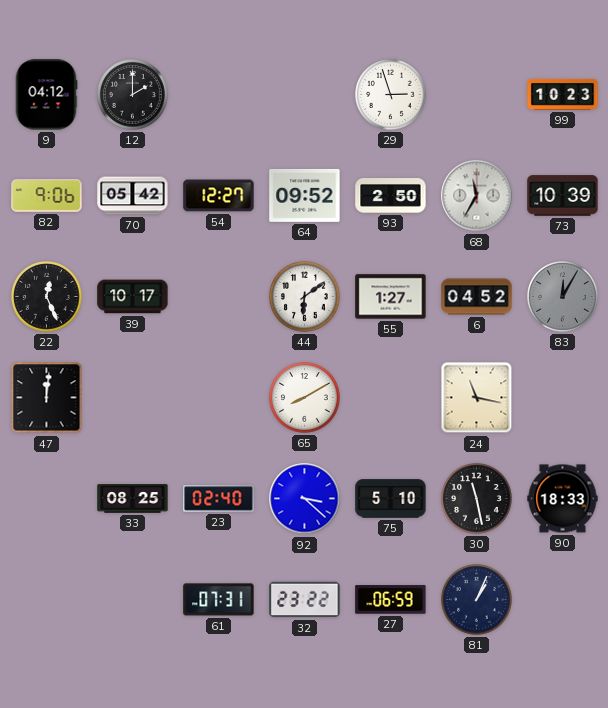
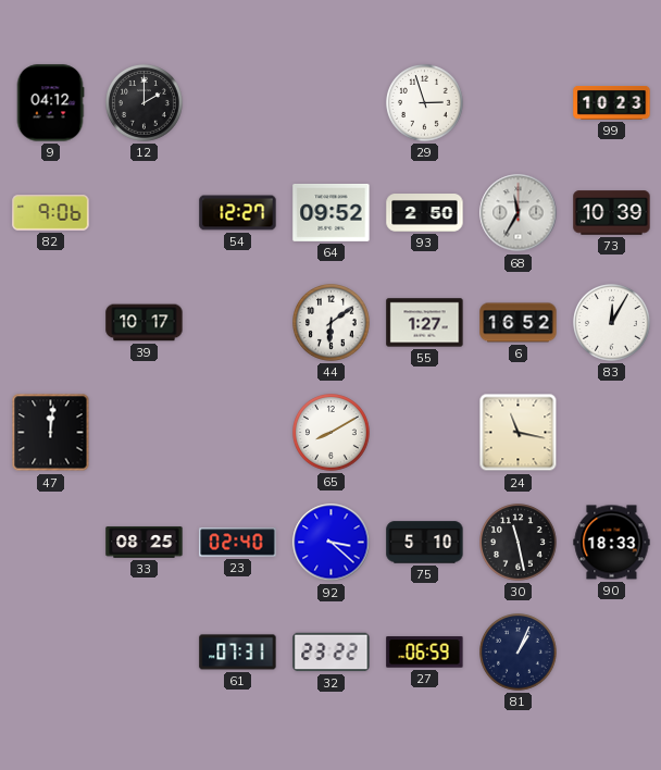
70: 05:42 -> none (133, 196)
22: 12:26 -> none (47, 297)
6: 04:52 -> 16:52 (519, 323)
83 dial: grey -> white (612, 323)
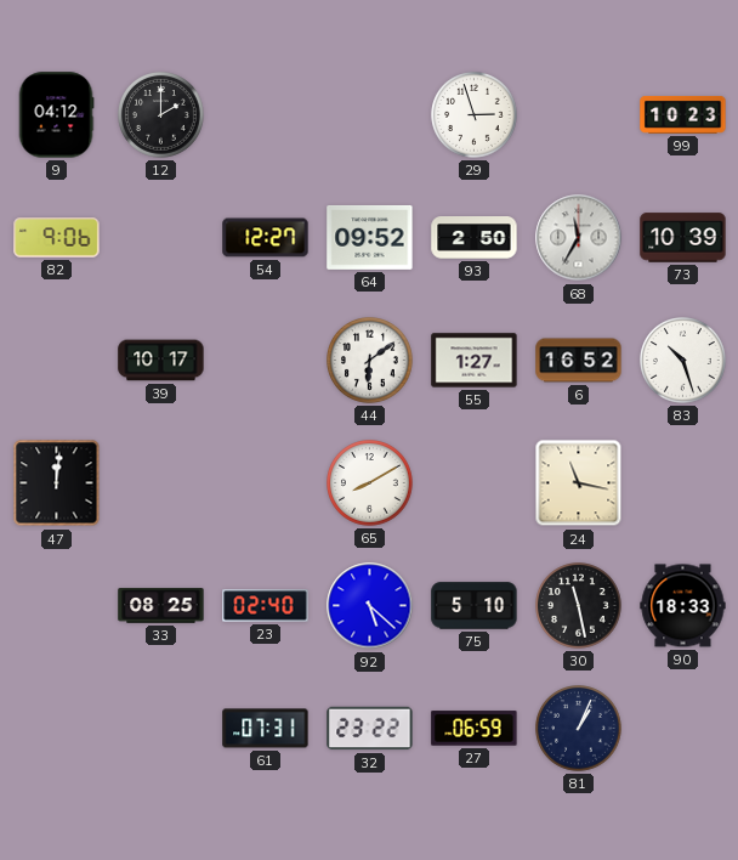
83: 12:05 -> 10:27 (683, 361)
92: 3:22 -> 5:22 (370, 606)
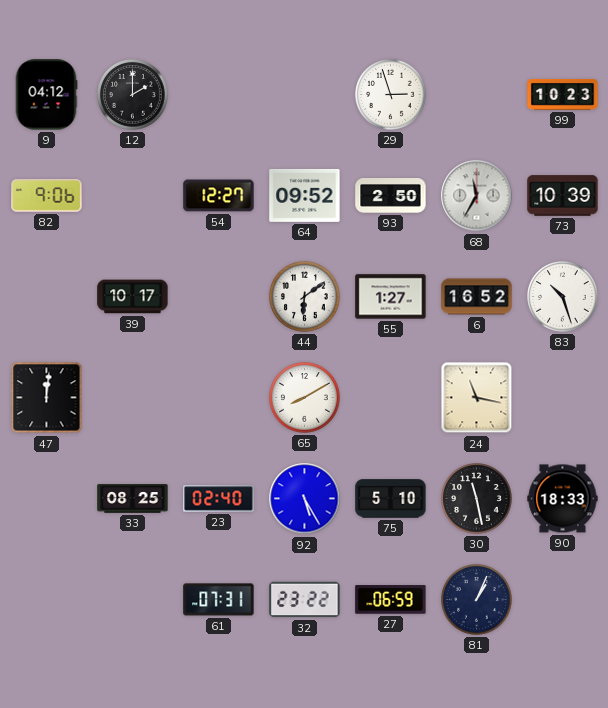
92: 5:22 -> 5:25 (305, 499)
